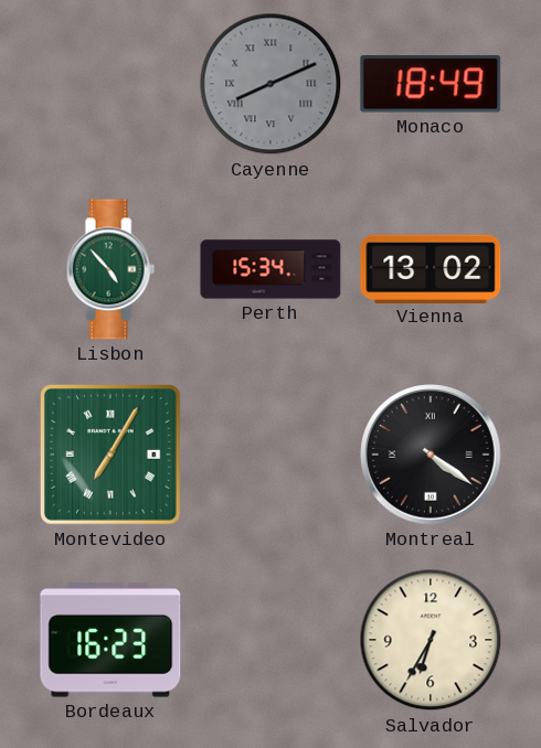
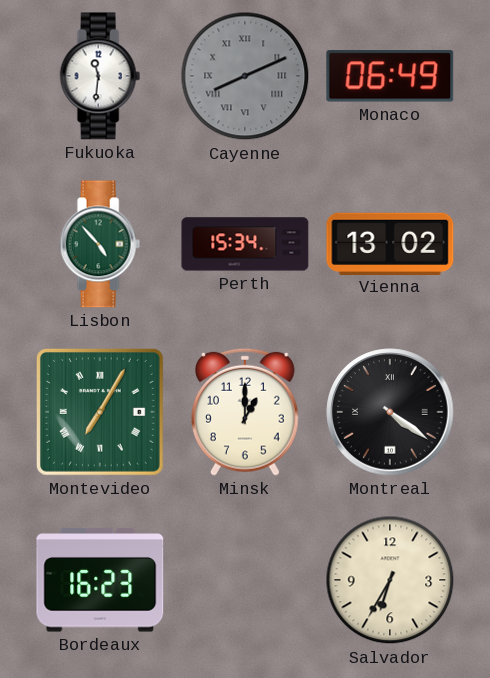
Fukuoka: none -> 11:31 (100, 76)
Monaco: 18:49 -> 06:49 (390, 76)
Minsk: none -> 1:00 (246, 412)
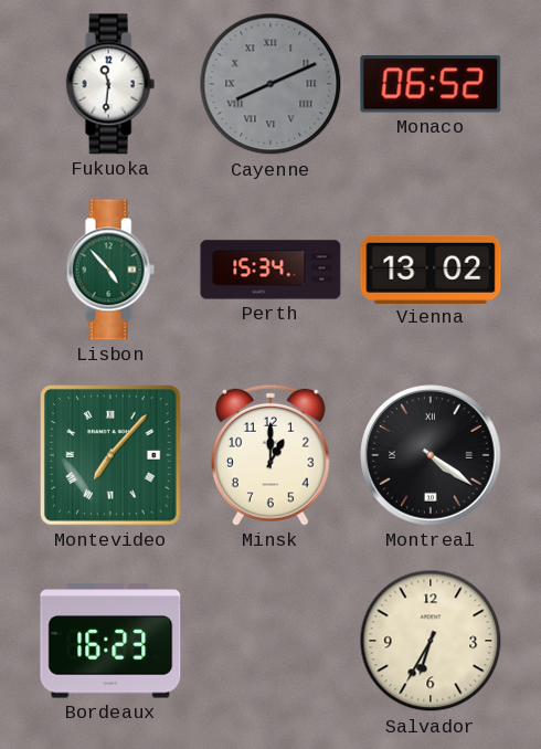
Monaco: 06:49 -> 06:52 (431, 84)
Montevideo: 7:05 -> 7:07 (110, 455)
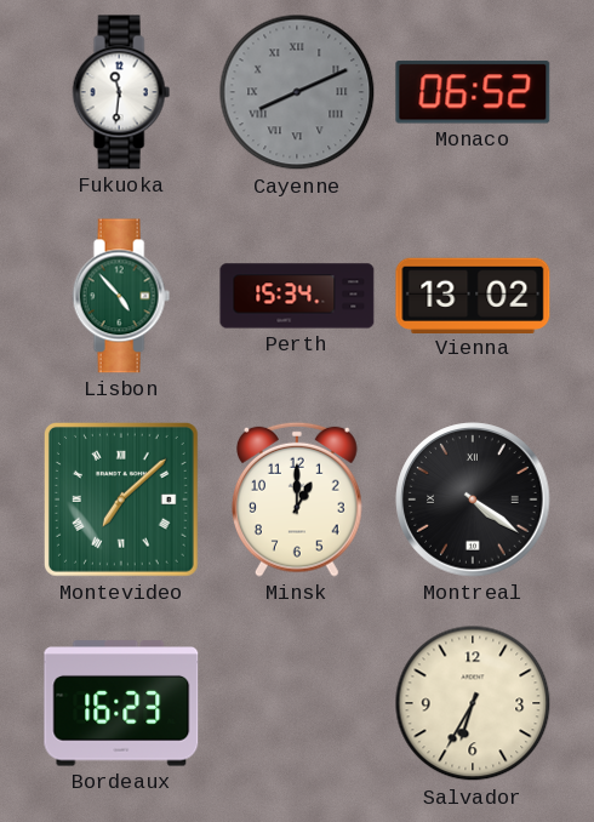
Montevideo: 7:07 -> 7:08 (121, 500)
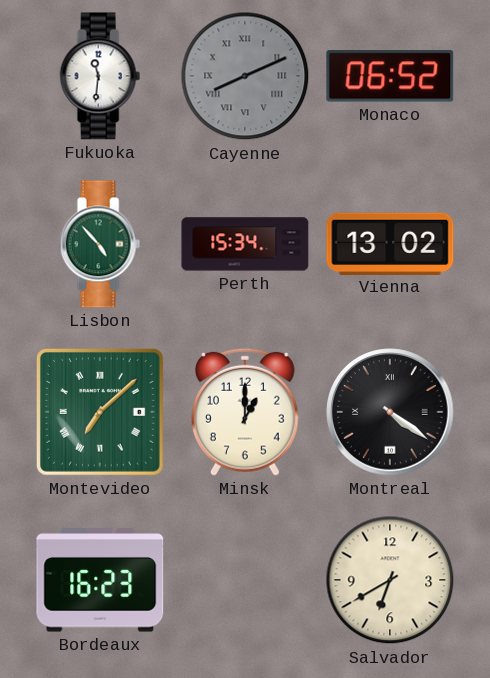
Salvador: 6:35 -> 6:40 (390, 580)
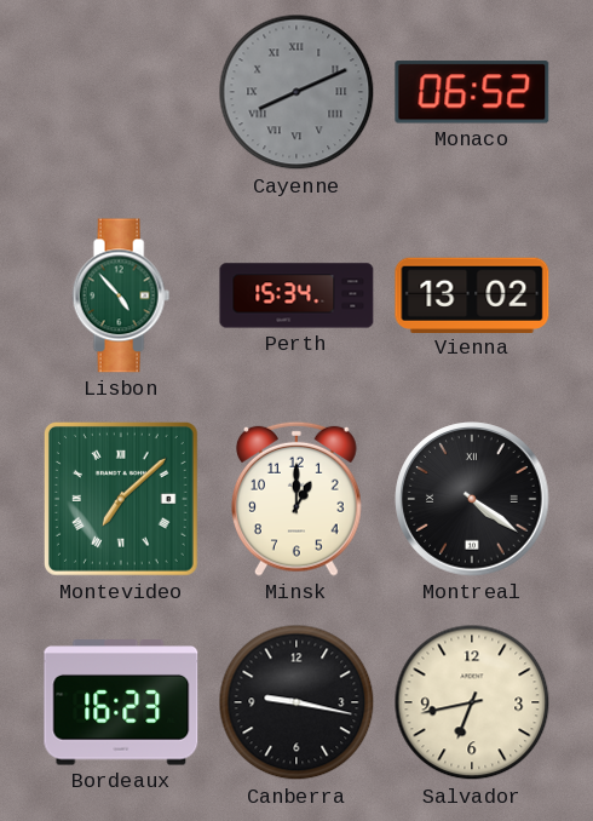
Fukuoka: 11:31 -> none (100, 76)
Canberra: none -> 9:17 (296, 702)
Salvador: 6:40 -> 6:43 (472, 702)
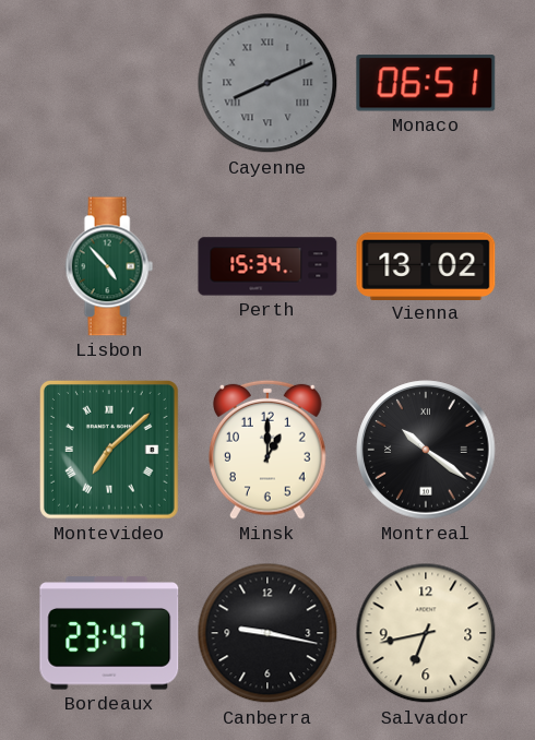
Monaco: 06:52 -> 06:51 (426, 83)
Montreal: 4:21 -> 10:21 (426, 450)
Bordeaux: 16:23 -> 23:47 (109, 633)
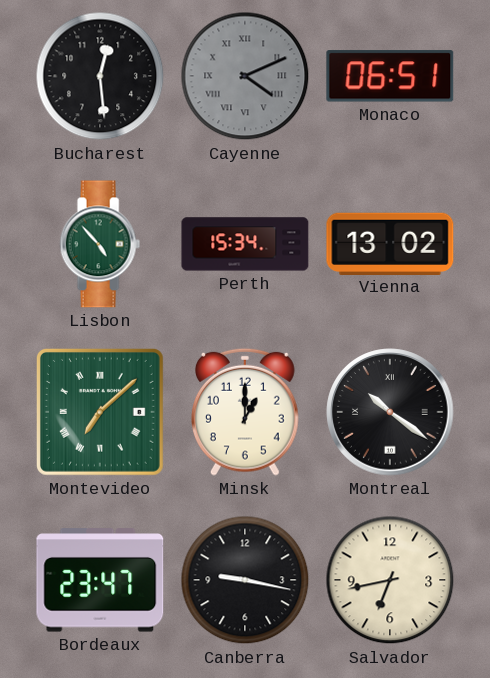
Bucharest: none -> 12:29 (100, 76)
Cayenne: 8:11 -> 4:11 (245, 76)
